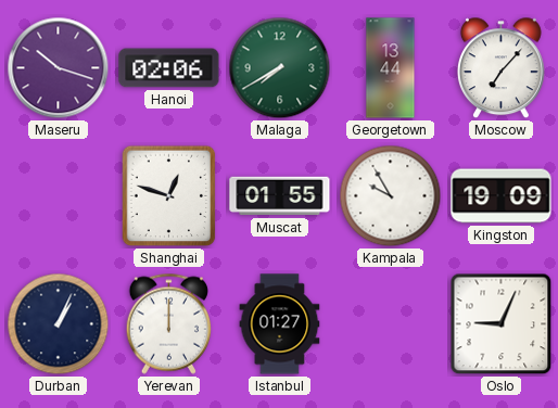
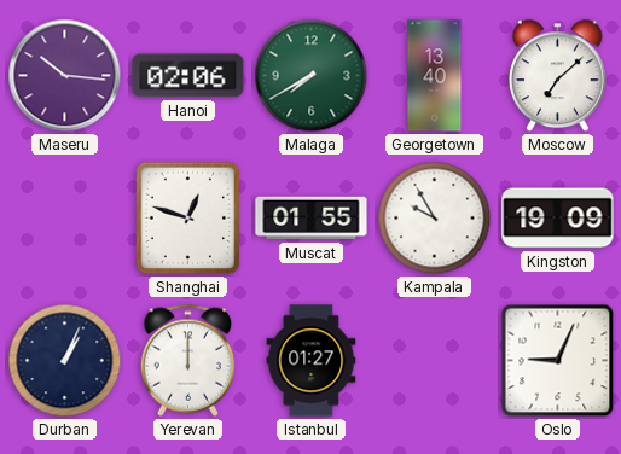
Maseru: 10:18 -> 10:16 (65, 76)
Georgetown: 13:44 -> 13:40 (435, 76)
Moscow: 7:07 -> 7:08 (557, 76)
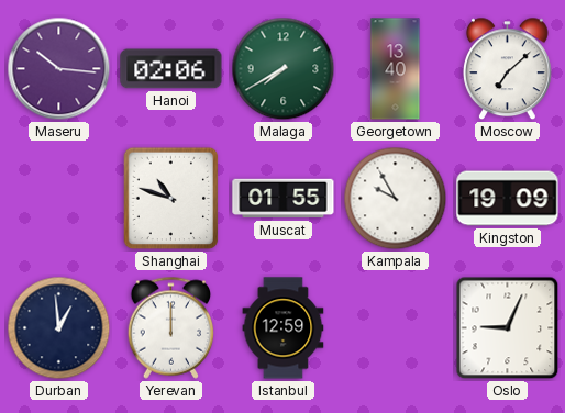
Shanghai: 12:48 -> 10:48 (171, 199)
Durban: 1:04 -> 12:59 (59, 328)
Istanbul: 01:27 -> 12:59 (284, 328)
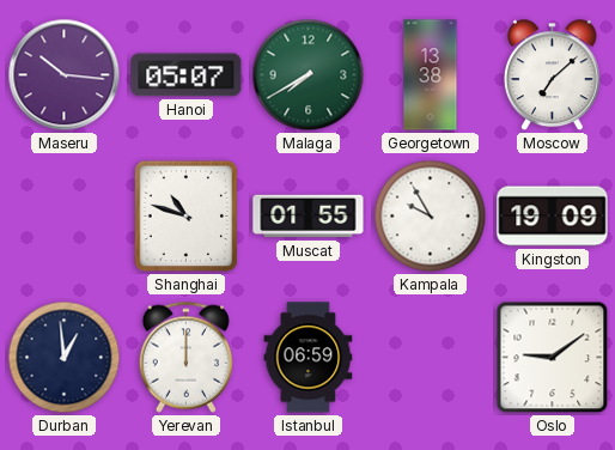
Hanoi: 02:06 -> 05:07 (187, 75)
Georgetown: 13:40 -> 13:38 (431, 75)
Istanbul: 12:59 -> 06:59 (309, 358)
Oslo: 9:04 -> 9:09 (553, 358)
